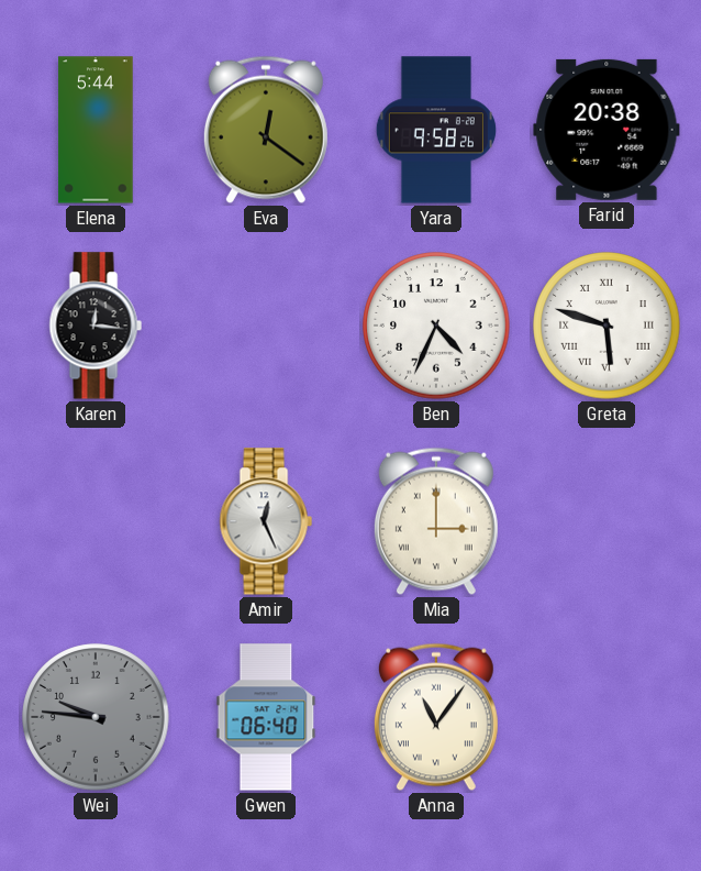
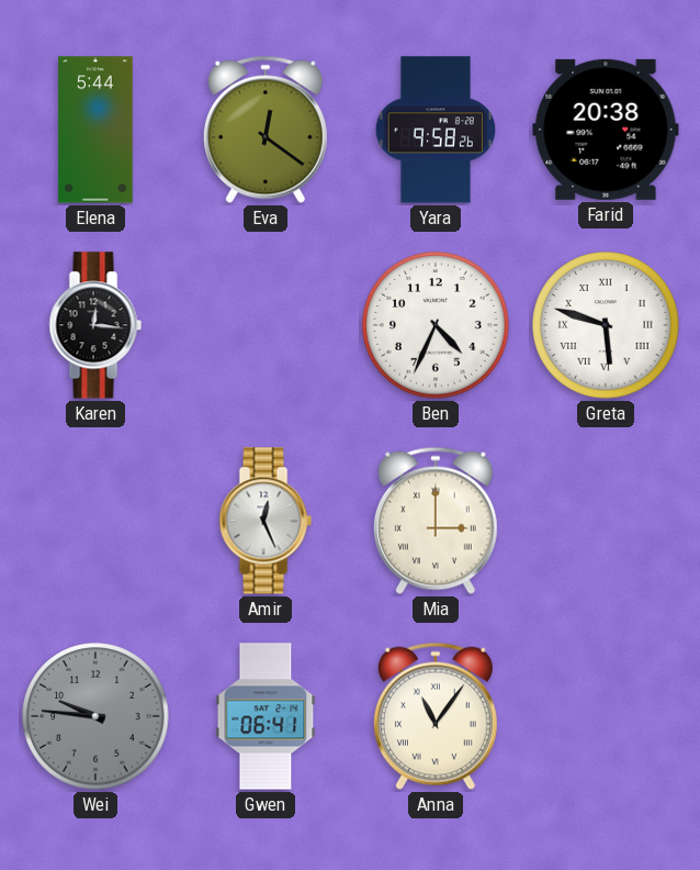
Gwen: 06:40 -> 06:41 (266, 716)
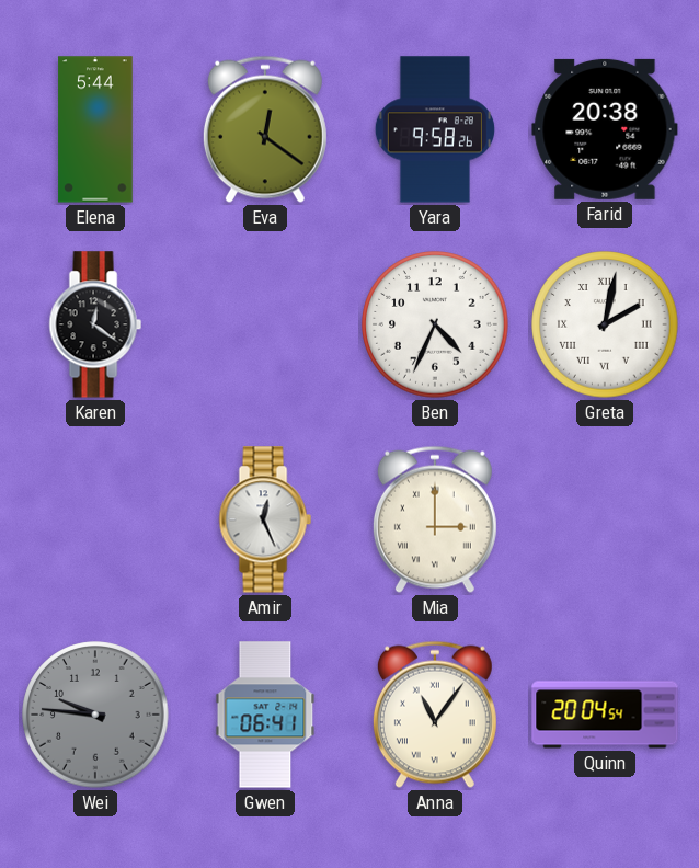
Karen: 12:16 -> 12:21 (95, 324)
Greta: 5:48 -> 2:02 (605, 324)
Quinn: none -> 20:04 (605, 715)
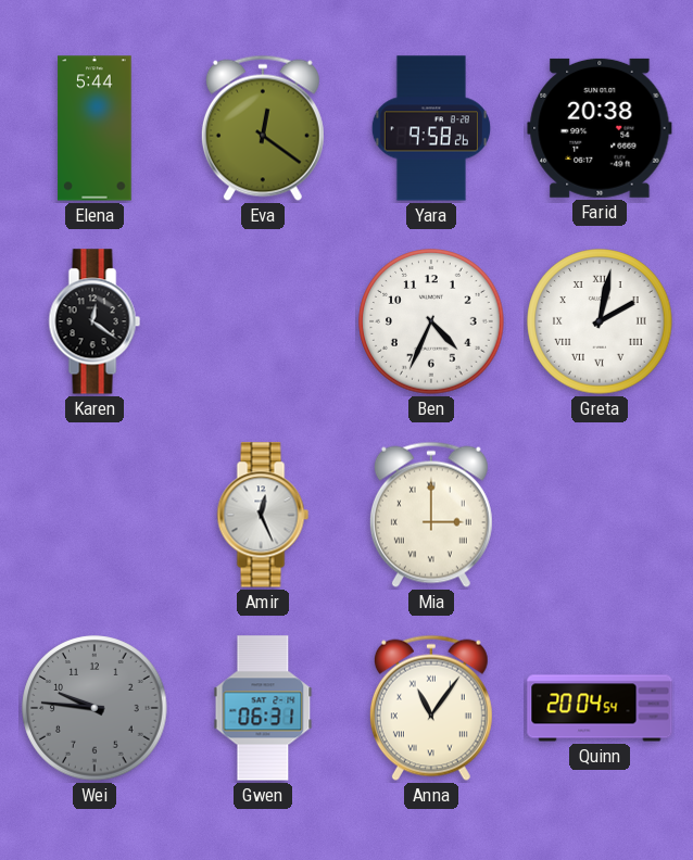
Gwen: 06:41 -> 06:31 (263, 708)
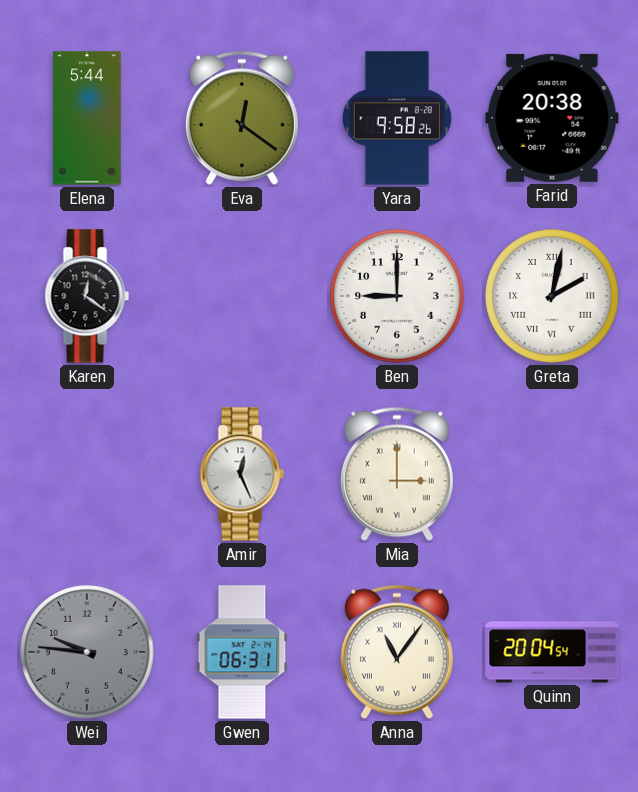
Ben: 4:34 -> 9:00 (397, 296)
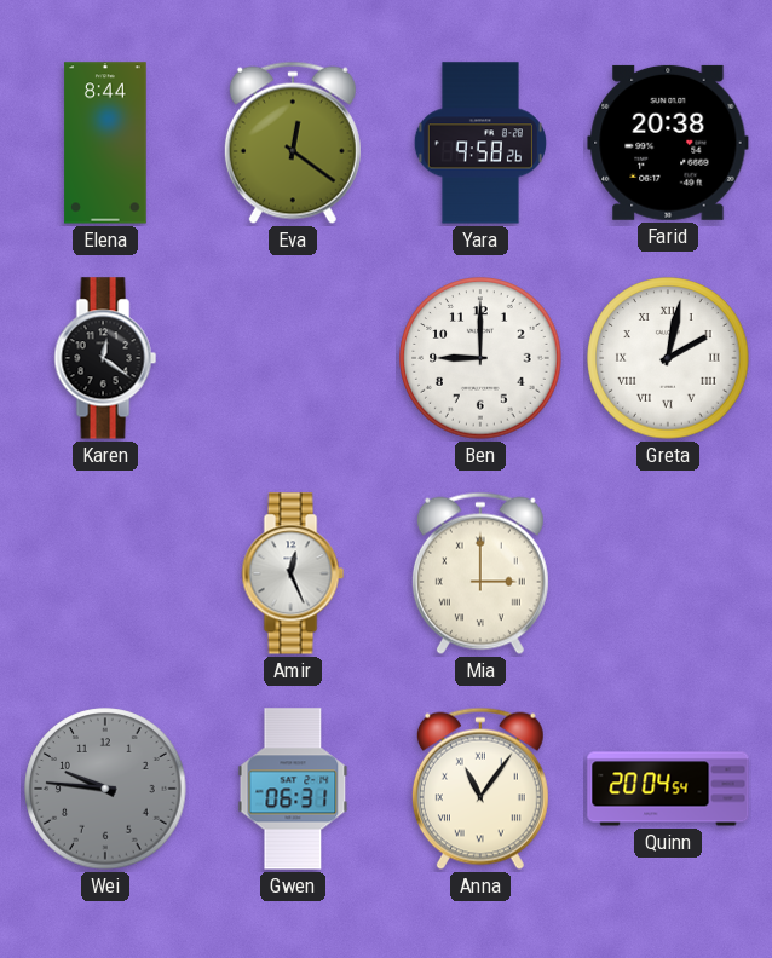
Elena: 5:44 -> 8:44 (105, 143)
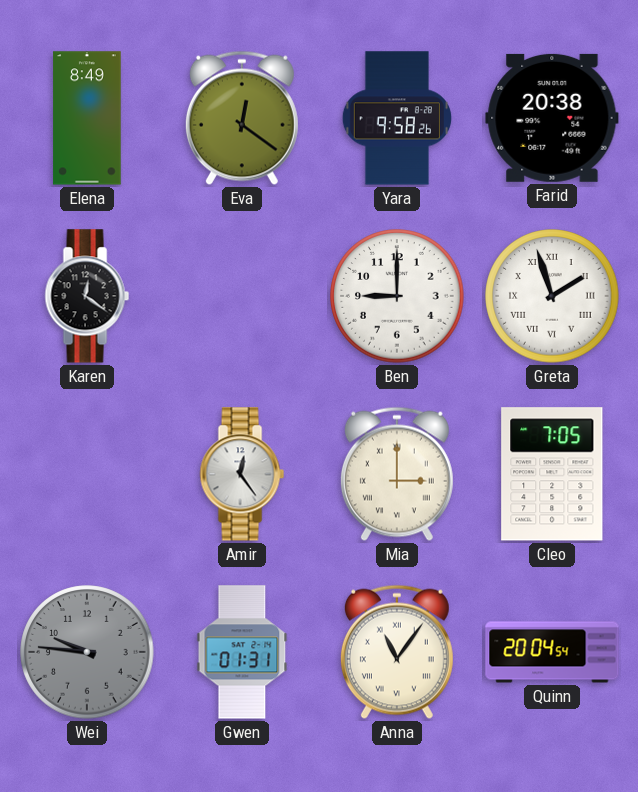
Elena: 8:44 -> 8:49 (87, 118)
Greta: 2:02 -> 1:57 (552, 296)
Amir: 12:26 -> 12:24 (242, 474)
Cleo: none -> 7:05 (552, 474)
Gwen: 06:31 -> 01:31 (242, 652)
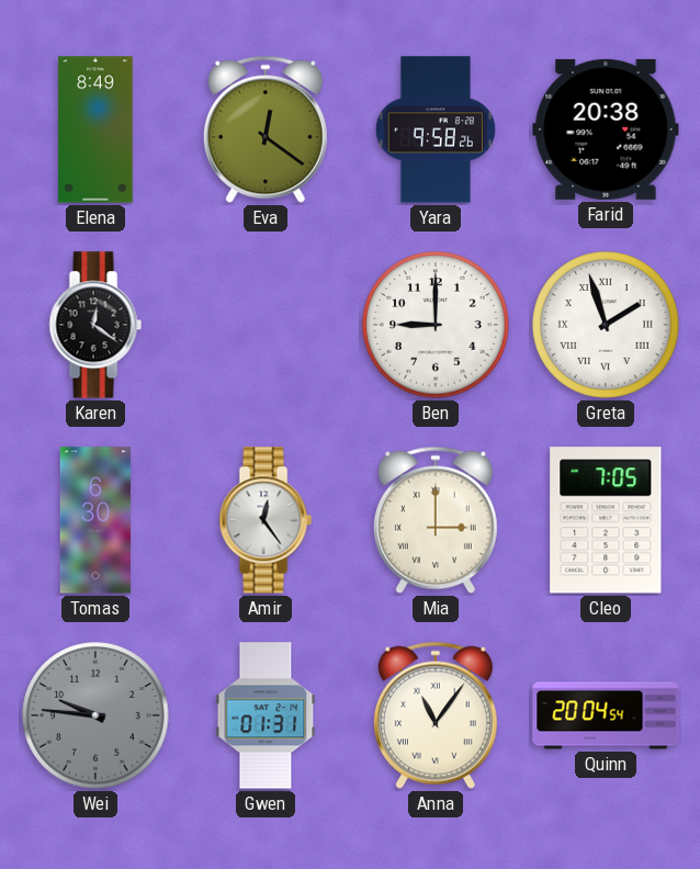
Tomas: none -> 6:30 (95, 520)
